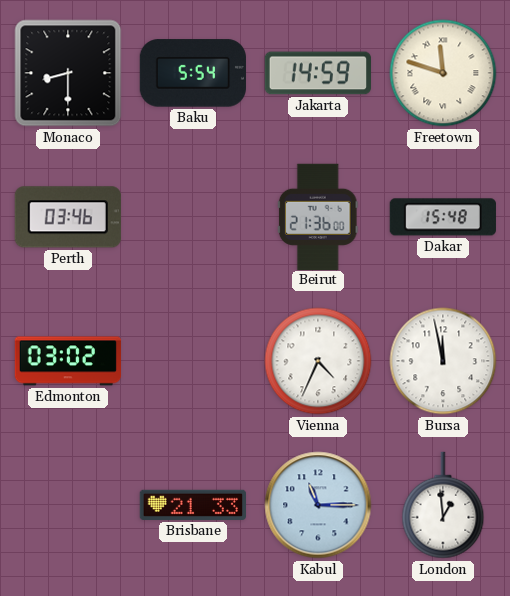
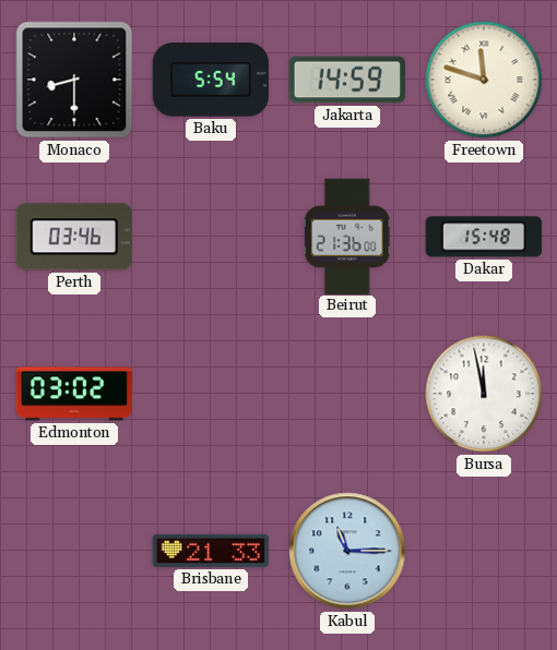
Vienna: 4:34 -> none (318, 361)
London: 12:59 -> none (443, 505)
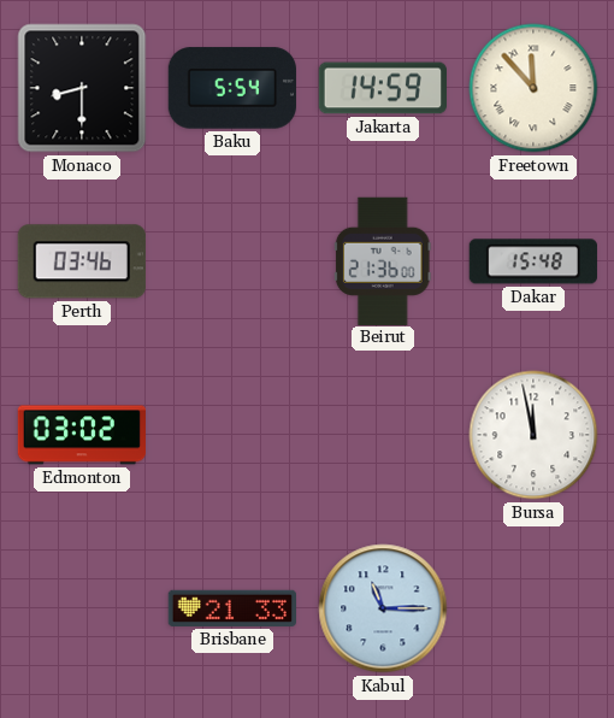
Freetown: 11:48 -> 11:53 (533, 88)
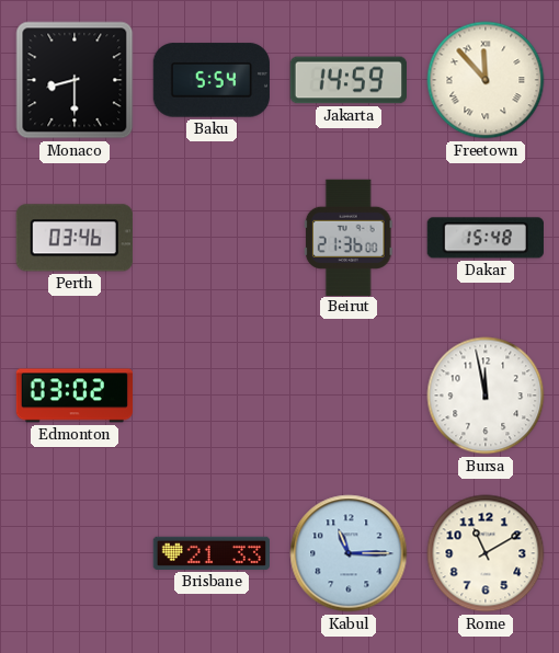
Rome: none -> 11:10 (486, 553)
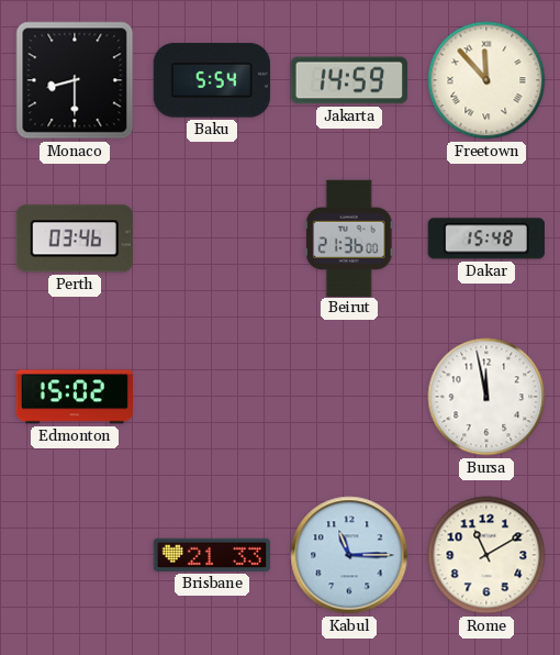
Edmonton: 03:02 -> 15:02 (75, 397)
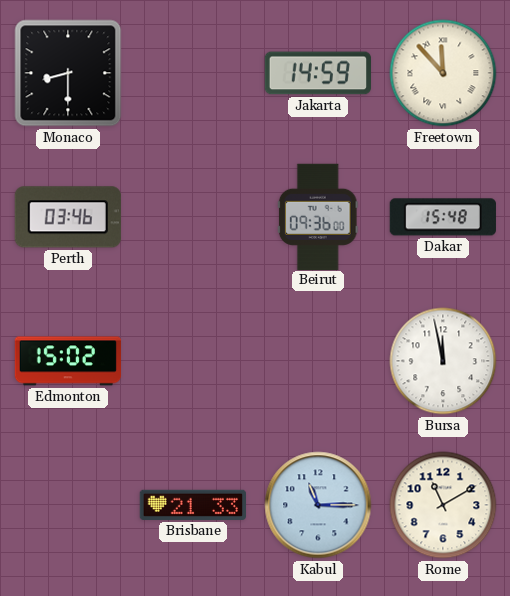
Baku: 5:54 -> none (212, 80)
Beirut: 21:36 -> 09:36 (318, 216)
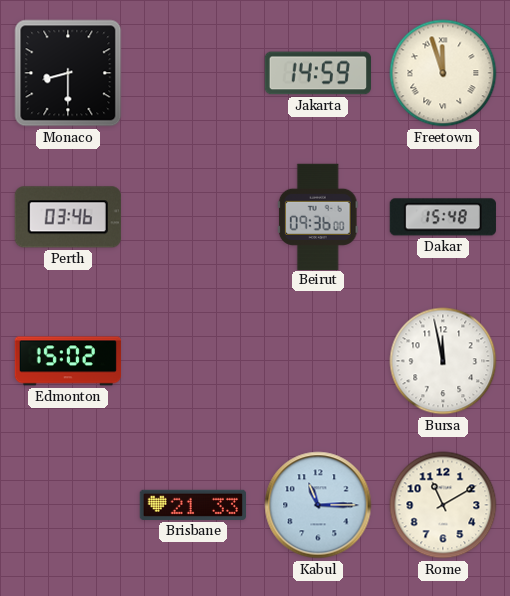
Freetown: 11:53 -> 11:57 (443, 73)
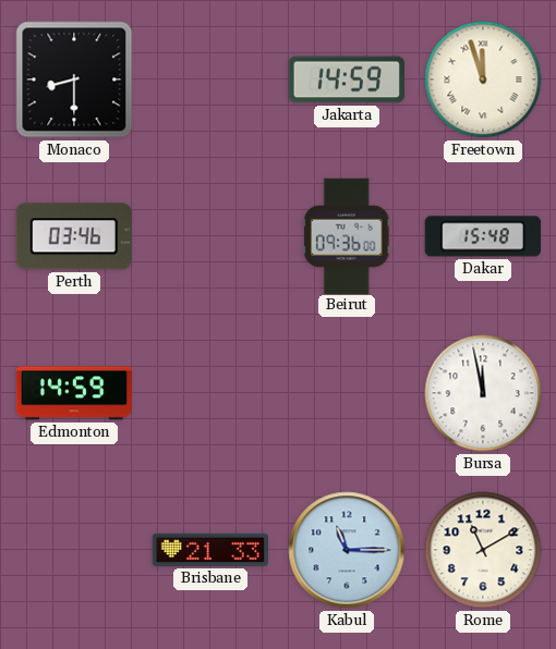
Edmonton: 15:02 -> 14:59 (74, 393)
